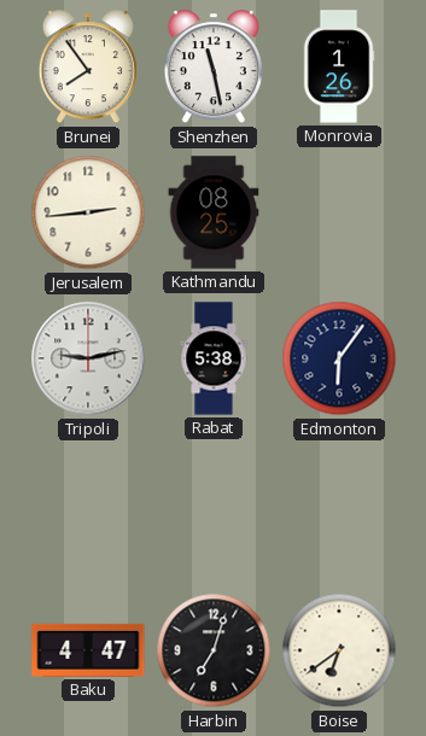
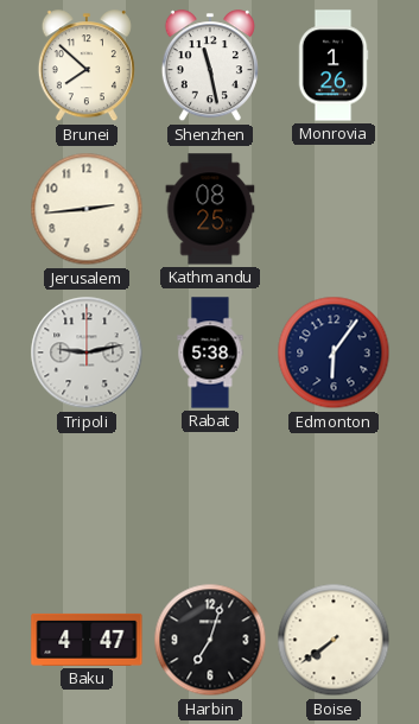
Brunei: 7:54 -> 7:52 (87, 66)
Boise: 6:39 -> 7:39 (334, 640)
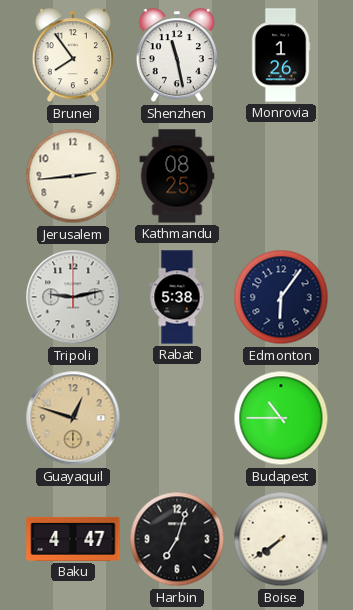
Brunei: 7:52 -> 7:54 (73, 56)
Guayaquil: none -> 12:48 (73, 418)
Budapest: none -> 10:45 (281, 418)
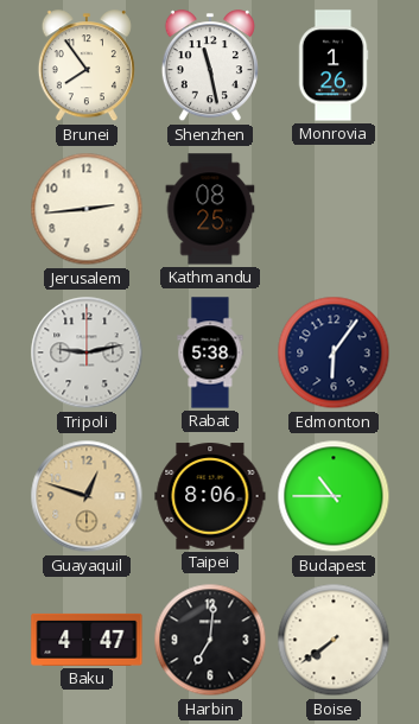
Taipei: none -> 8:06 (210, 496)
Harbin: 7:03 -> 7:01 (210, 640)
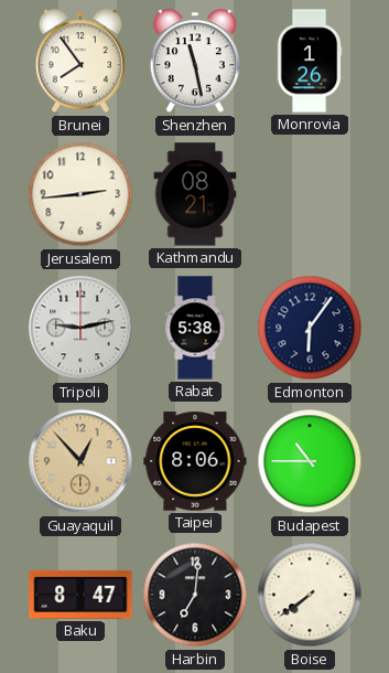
Kathmandu: 08:25 -> 08:21 (195, 194)
Guayaquil: 12:48 -> 12:53 (80, 461)
Baku: 4:47 -> 8:47 (80, 595)
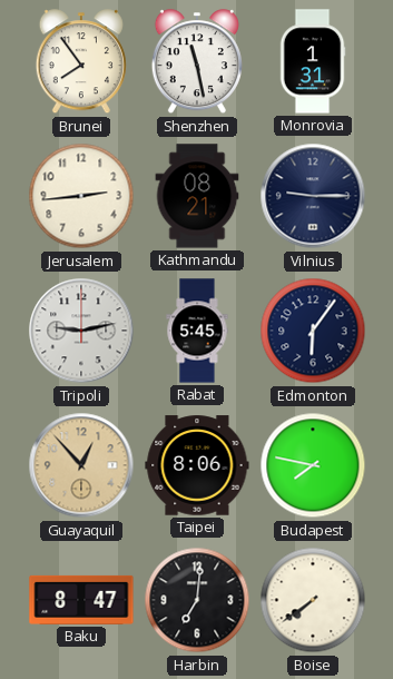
Monrovia: 1:26 -> 1:31 (313, 61)
Vilnius: none -> 9:15 (313, 196)
Rabat: 5:38 -> 5:45 (197, 331)
Budapest: 10:45 -> 7:47 (313, 465)
